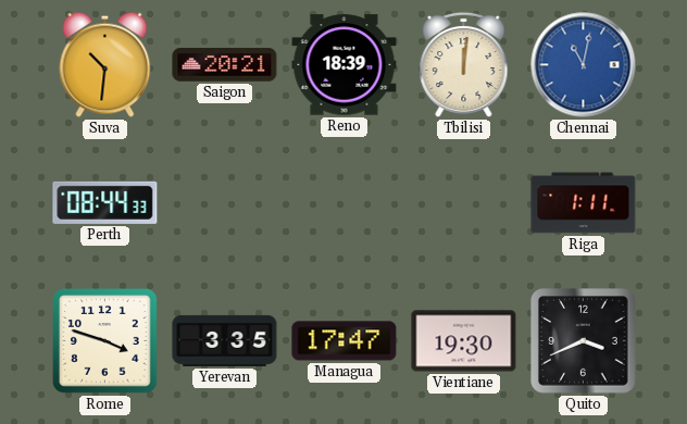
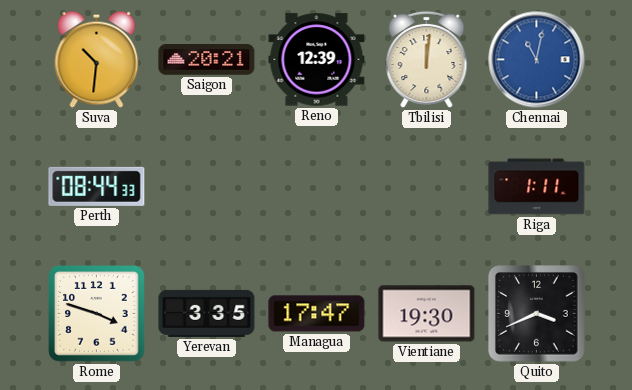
Reno: 18:39 -> 12:39 (317, 60)
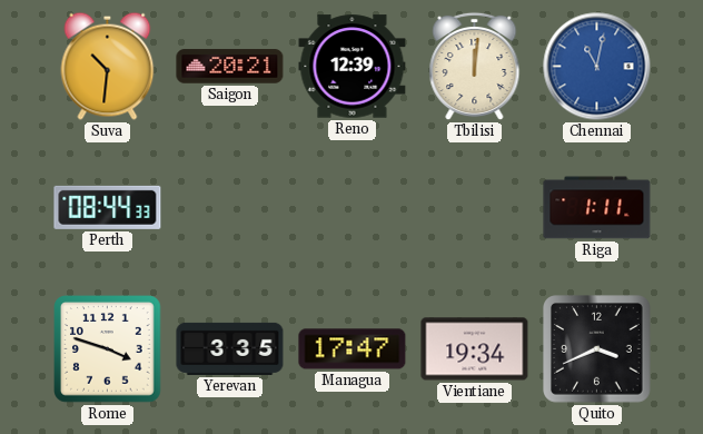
Vientiane: 19:30 -> 19:34 (475, 349)
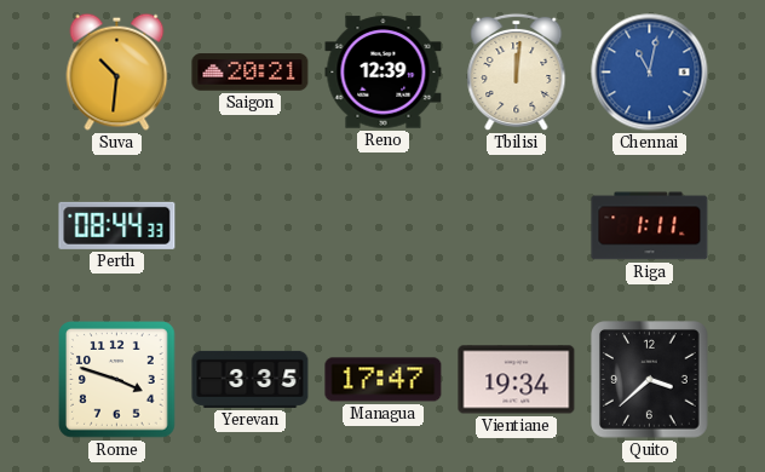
Quito: 3:41 -> 3:38 (650, 380)
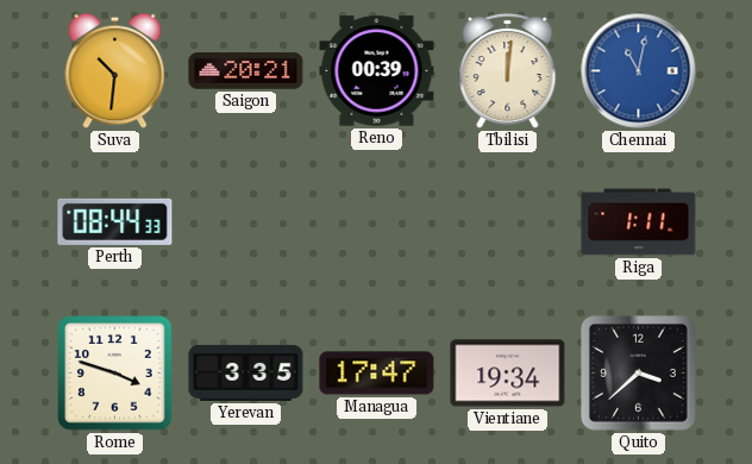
Reno: 12:39 -> 00:39 (377, 71)
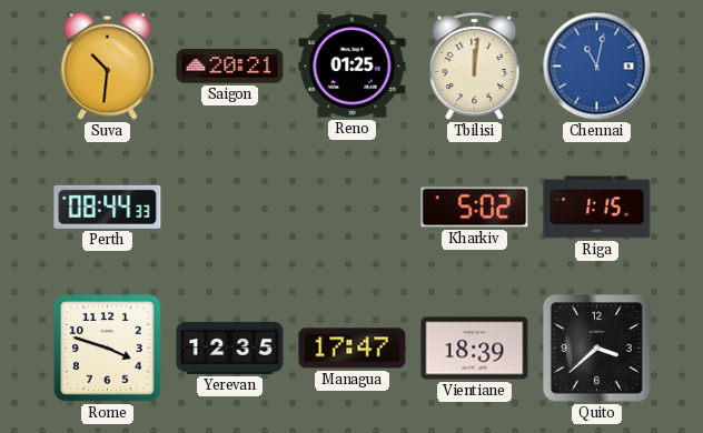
Reno: 00:39 -> 01:25 (353, 67)
Kharkiv: none -> 5:02 (475, 208)
Riga: 1:11 -> 1:15 (597, 208)
Yerevan: 3:35 -> 12:35 (230, 348)
Vientiane: 19:34 -> 18:39 (475, 349)
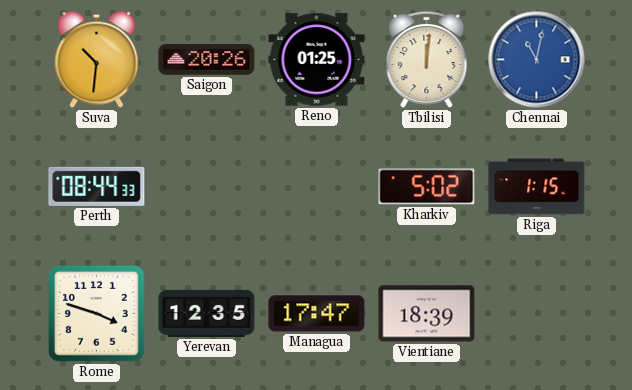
Saigon: 20:21 -> 20:26 (207, 60)
Quito: 3:38 -> none (597, 349)
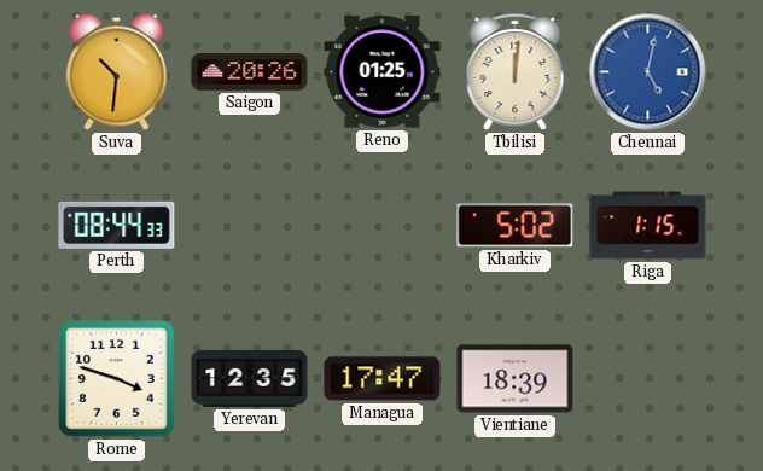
Chennai: 11:02 -> 5:02 (648, 72)
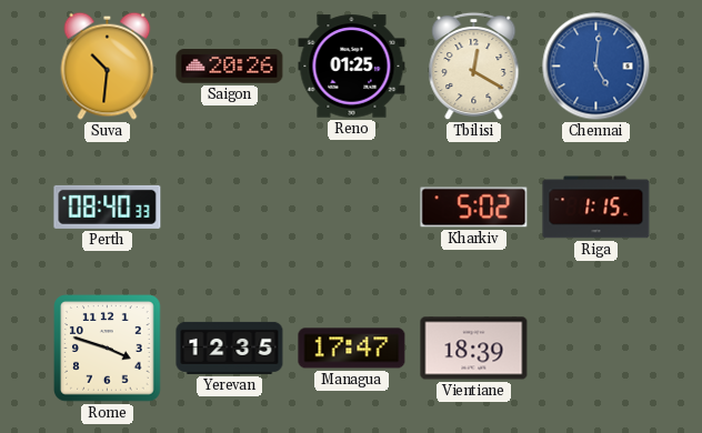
Tbilisi: 12:01 -> 12:20 (474, 67)
Chennai: 5:02 -> 5:01 (596, 67)
Perth: 08:44 -> 08:40 (108, 207)
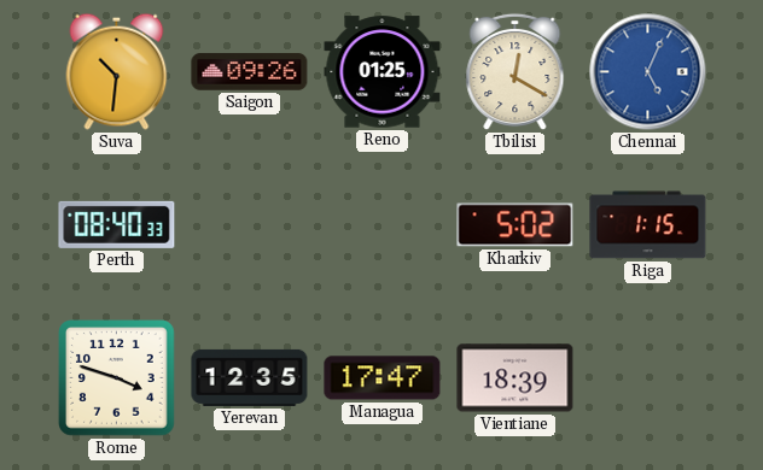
Saigon: 20:26 -> 09:26 (250, 72)
Chennai: 5:01 -> 5:04 (648, 72)
